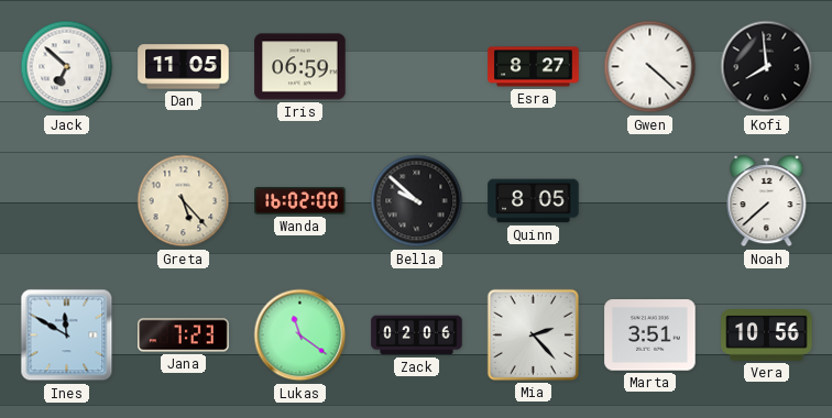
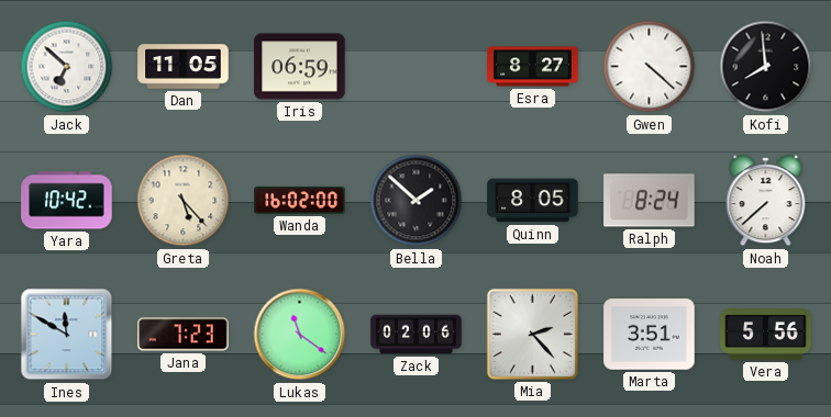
Yara: none -> 10:42 (67, 201)
Bella: 9:52 -> 1:52 (417, 201)
Ralph: none -> 8:24 (650, 201)
Vera: 10:56 -> 5:56 (766, 335)
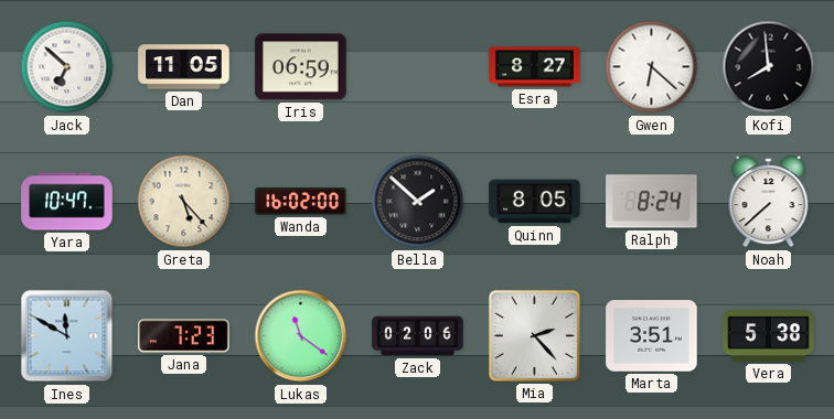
Gwen: 4:22 -> 6:22 (652, 67)
Yara: 10:42 -> 10:47 (67, 202)
Vera: 5:56 -> 5:38 (769, 336)
